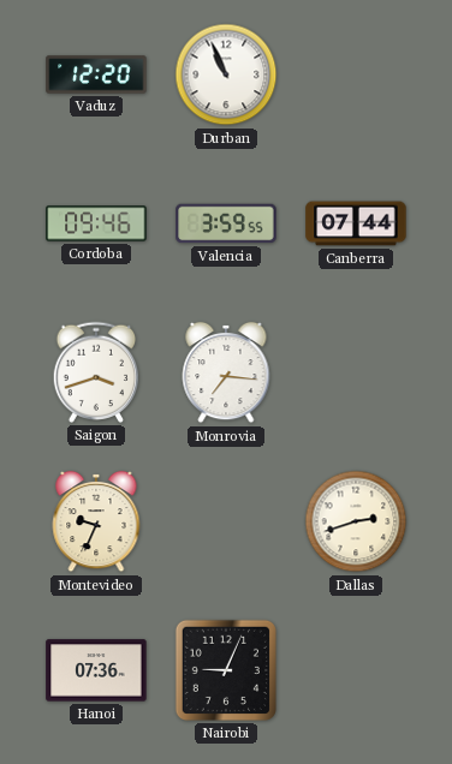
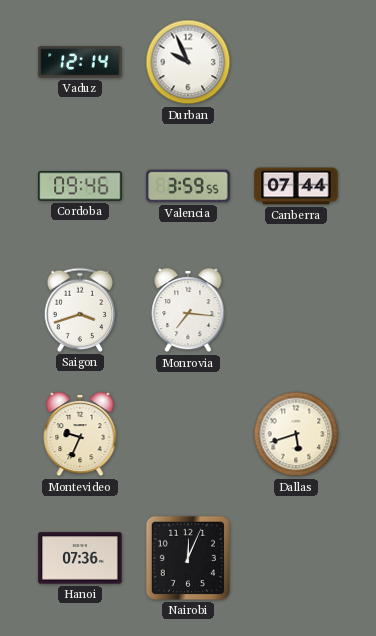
Vaduz: 12:20 -> 12:14 (80, 62)
Durban: 10:56 -> 9:56 (188, 62)
Dallas: 2:42 -> 5:42 (296, 434)
Nairobi: 9:04 -> 12:04 (188, 558)
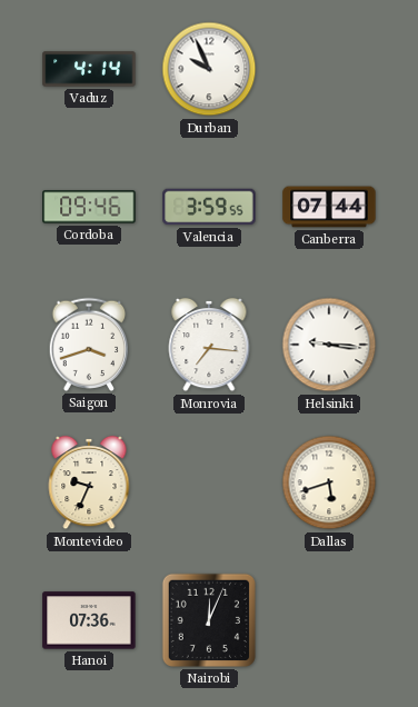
Vaduz: 12:14 -> 4:14 (89, 69)
Helsinki: none -> 9:16 (329, 345)
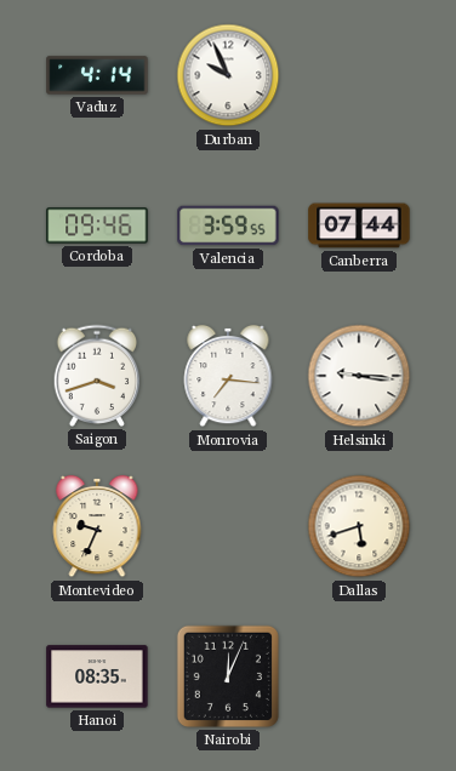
Hanoi: 07:36 -> 08:35 (97, 676)
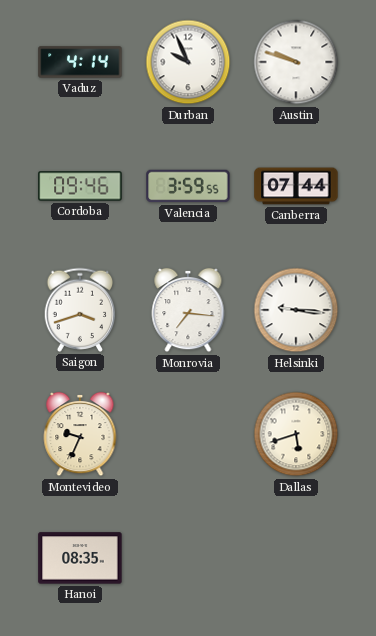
Austin: none -> 9:48 (296, 62)
Nairobi: 12:04 -> none (228, 676)
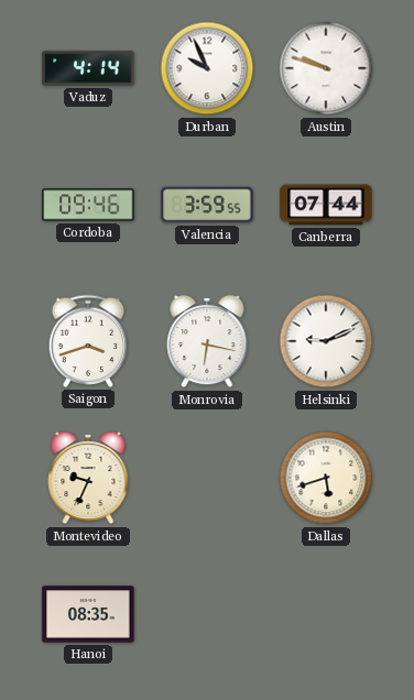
Monrovia: 7:16 -> 6:17 (207, 341)
Helsinki: 9:16 -> 9:11 (326, 341)
